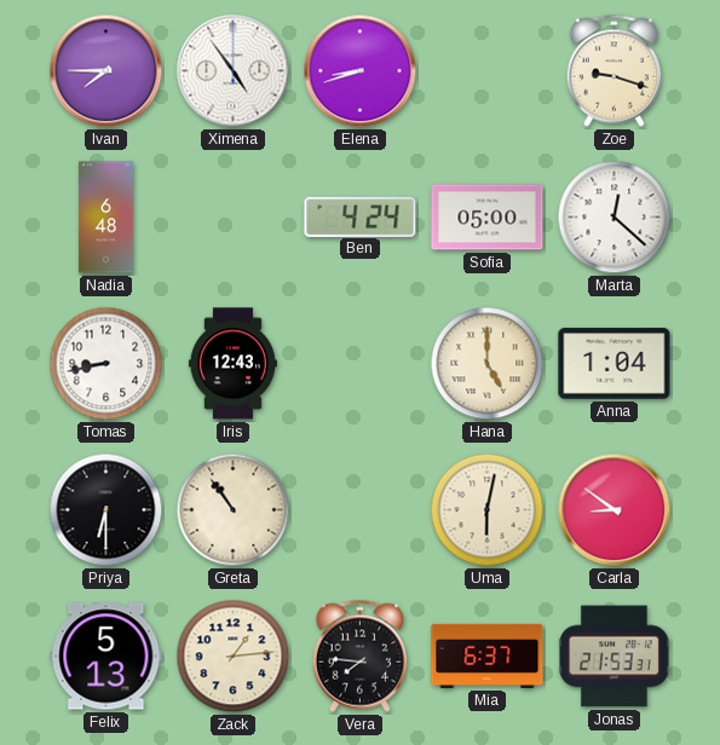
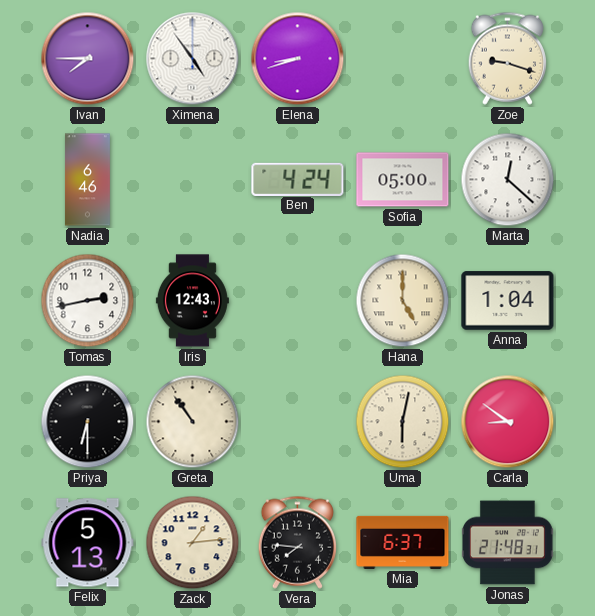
Nadia: 6:48 -> 6:46 (87, 180)
Tomas: 8:43 -> 2:43 (88, 301)
Jonas: 21:53 -> 21:48 (507, 543)
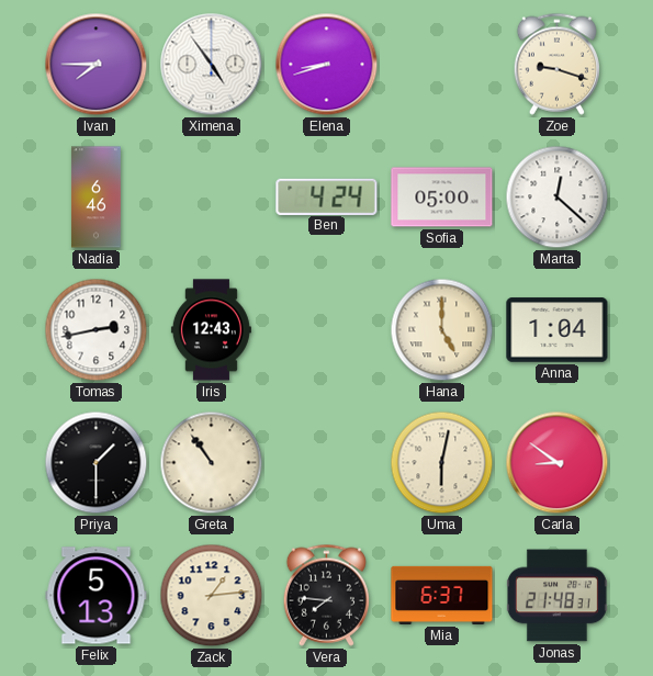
Priya: 6:30 -> 1:30 (97, 463)
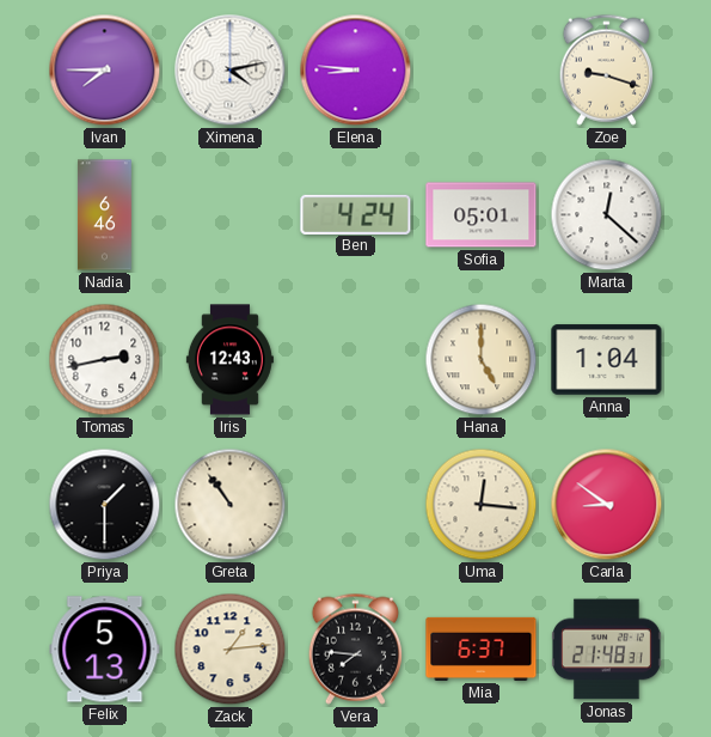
Ximena: 4:54 -> 4:13 (231, 71)
Elena: 8:42 -> 8:46 (356, 71)
Sofia: 05:00 -> 05:01 (482, 215)
Uma: 6:02 -> 12:16 (482, 505)
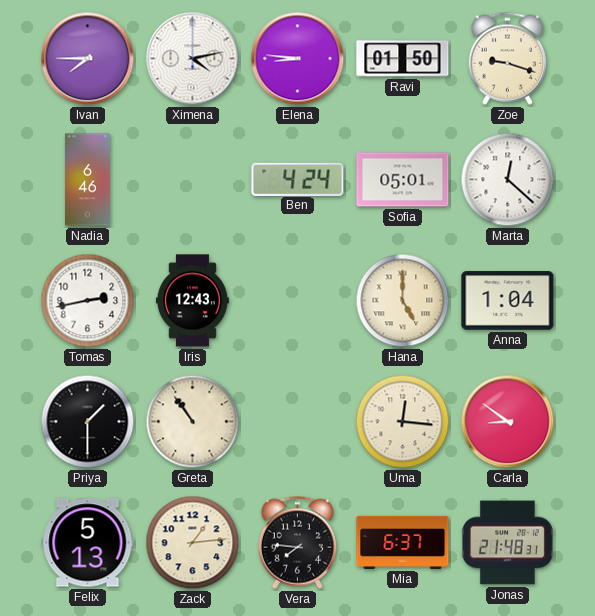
Ravi: none -> 01:50 (403, 59)
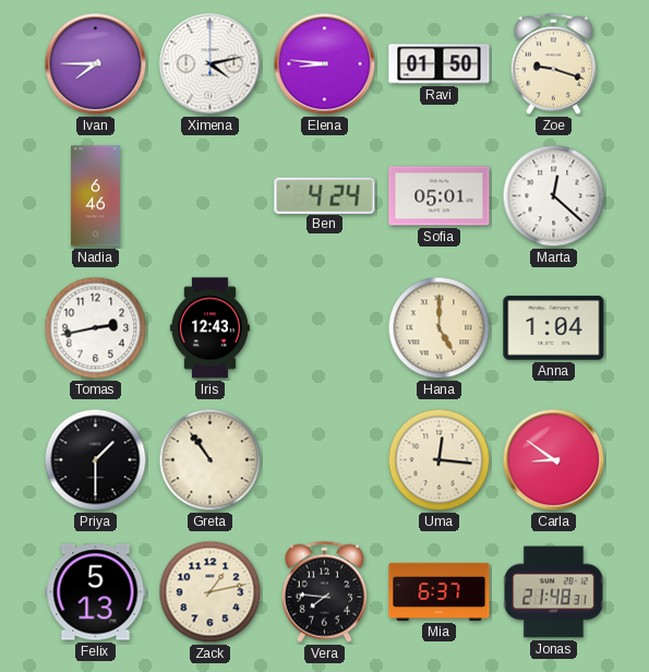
Zack: 1:14 -> 1:13 (211, 592)
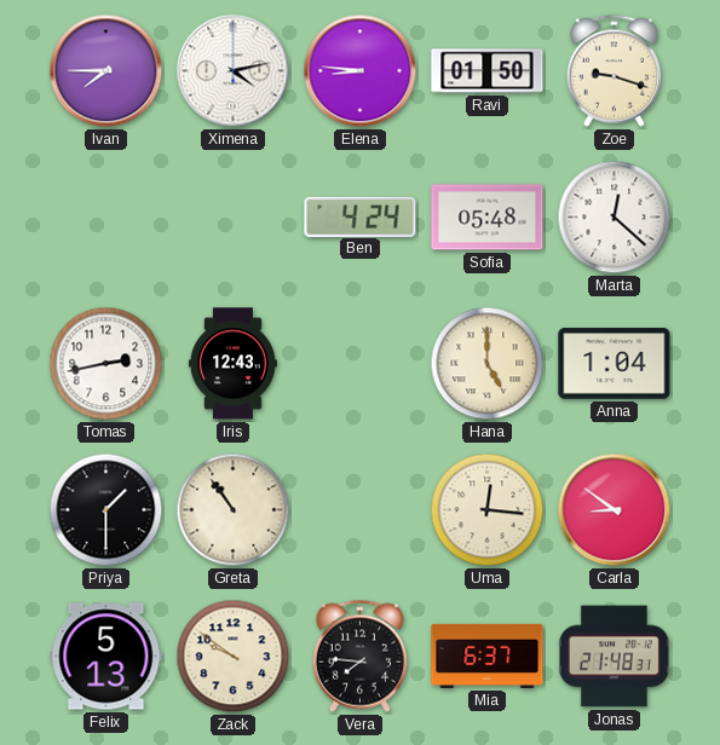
Nadia: 6:46 -> none (95, 196)
Sofia: 05:01 -> 05:48 (488, 218)
Zack: 1:13 -> 9:51 (234, 657)
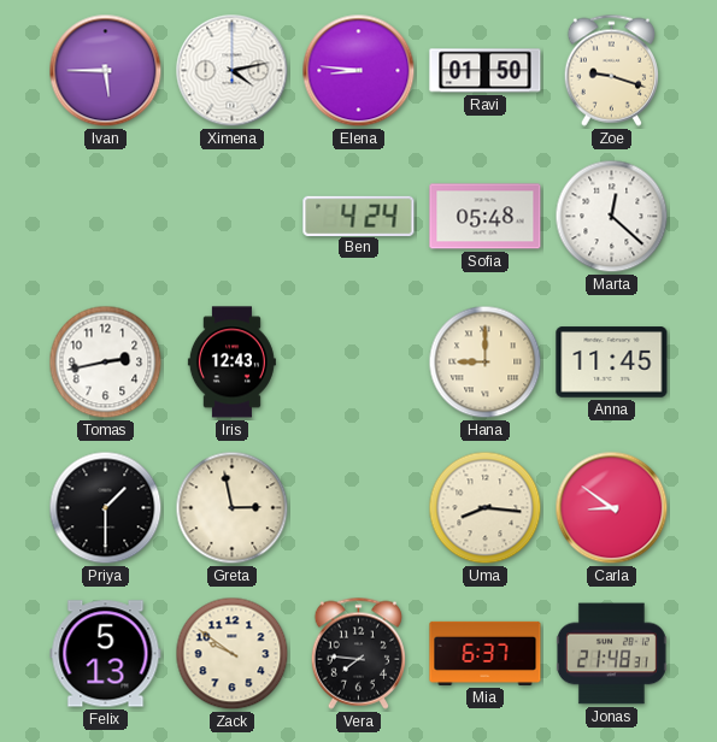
Ivan: 7:45 -> 5:45 (106, 71)
Hana: 5:00 -> 9:00 (486, 363)
Anna: 1:04 -> 11:45 (612, 363)
Greta: 10:54 -> 2:58 (233, 508)
Uma: 12:16 -> 8:16 (486, 508)
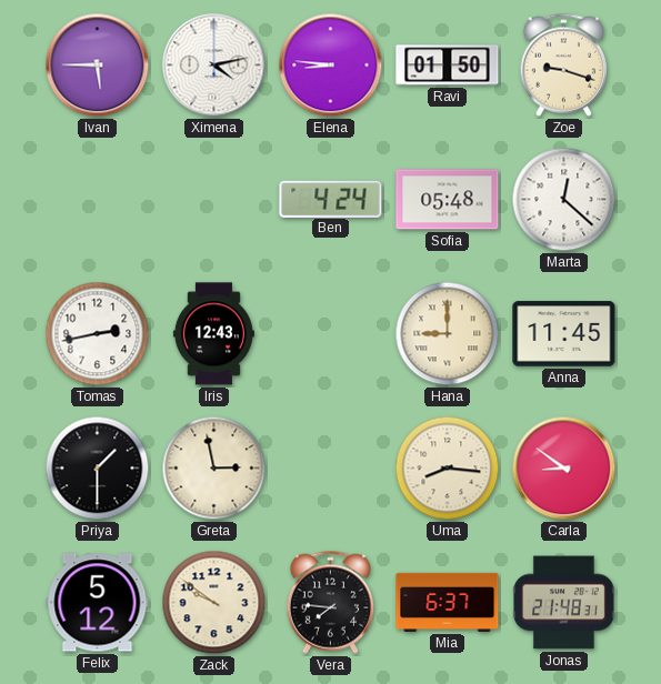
Felix: 5:13 -> 5:12 (98, 603)
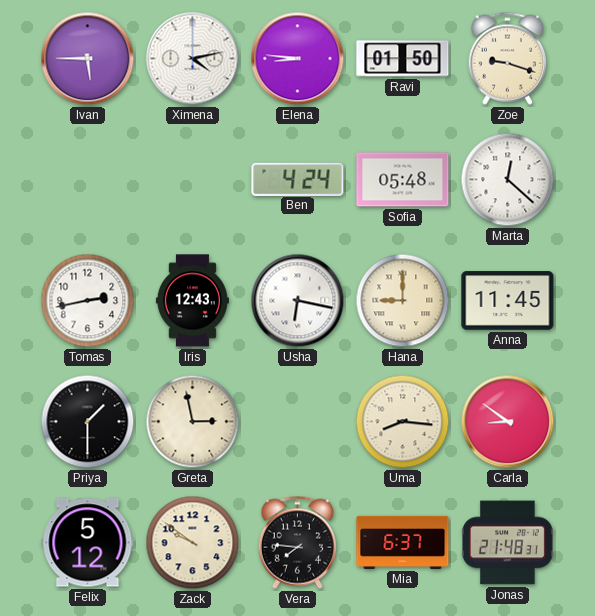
Usha: none -> 6:17 (298, 301)
